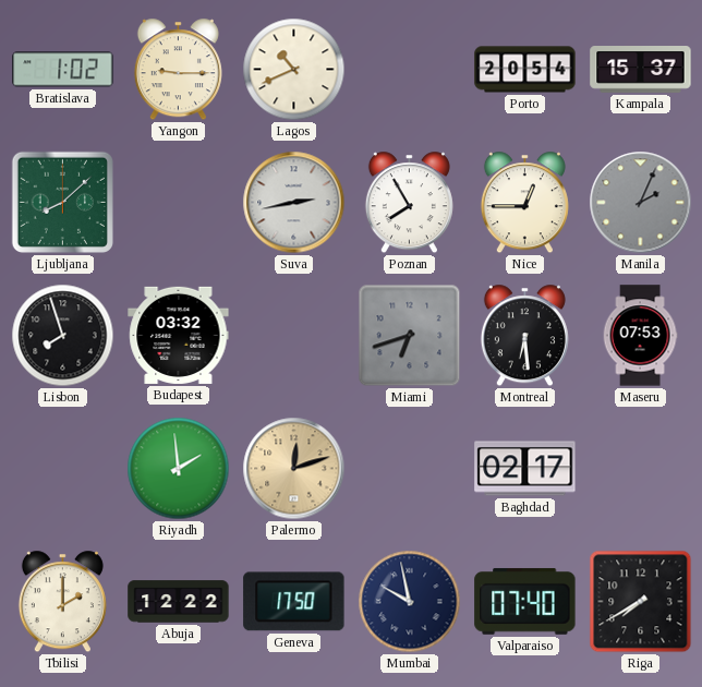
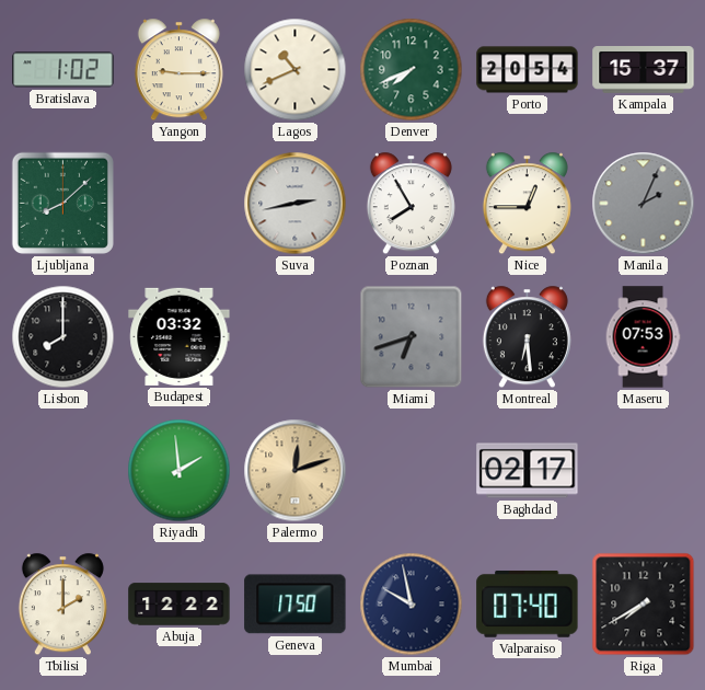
Denver: none -> 7:41 (412, 70)
Lisbon: 7:57 -> 8:00 (63, 337)
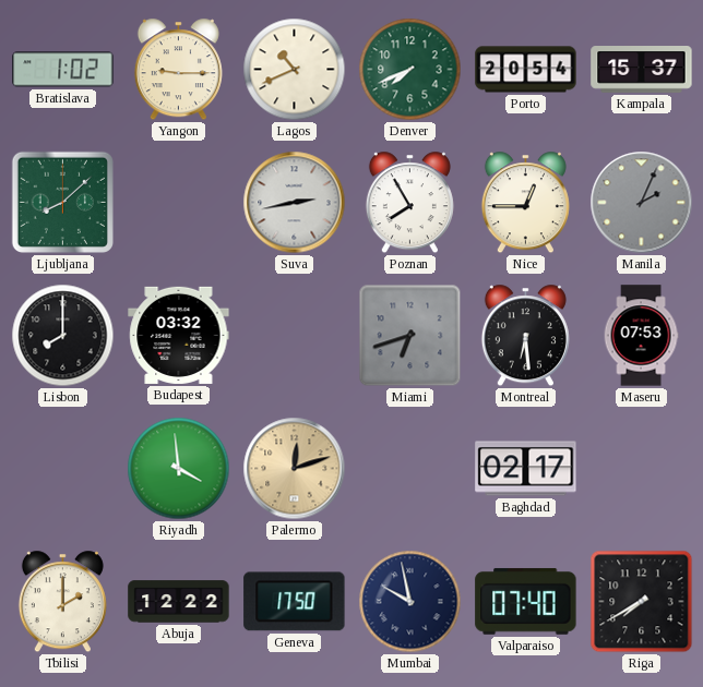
Riyadh: 1:59 -> 3:59 (179, 469)
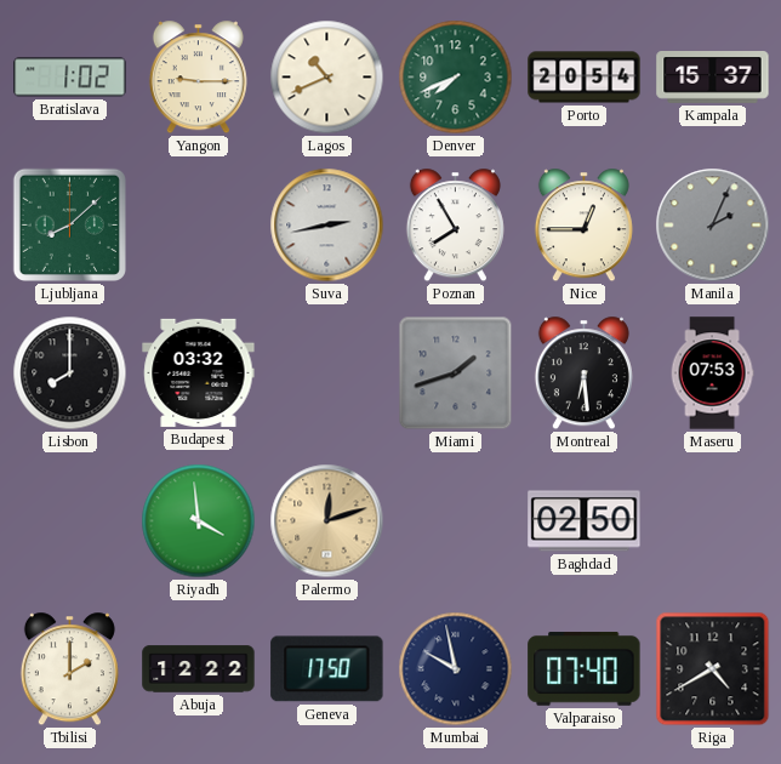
Miami: 6:42 -> 1:42 (456, 374)
Baghdad: 02:17 -> 02:50 (585, 521)
Riga: 7:40 -> 4:40 (713, 669)
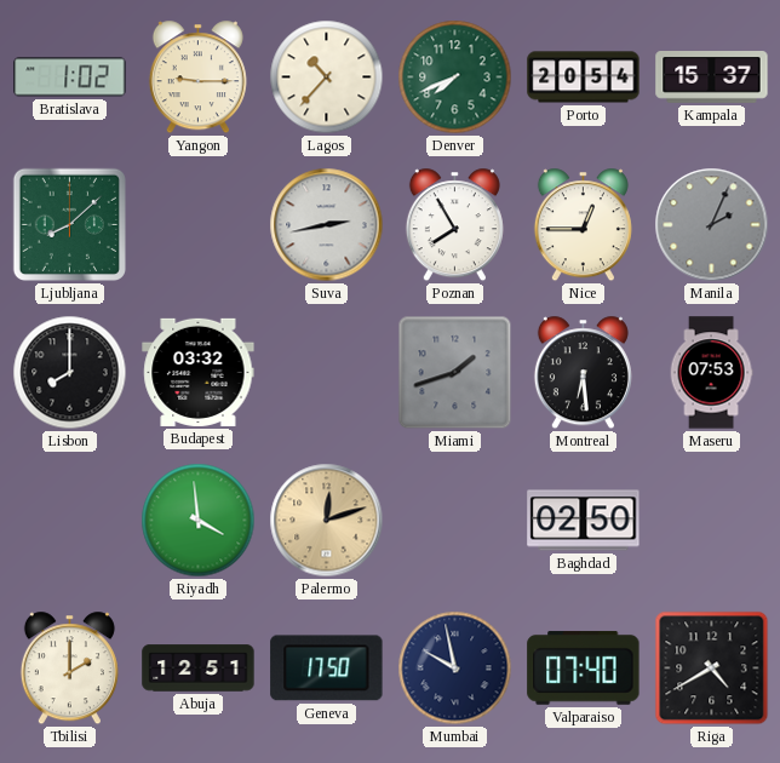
Lagos: 10:41 -> 10:37 (327, 78)
Abuja: 12:22 -> 12:51 (199, 669)
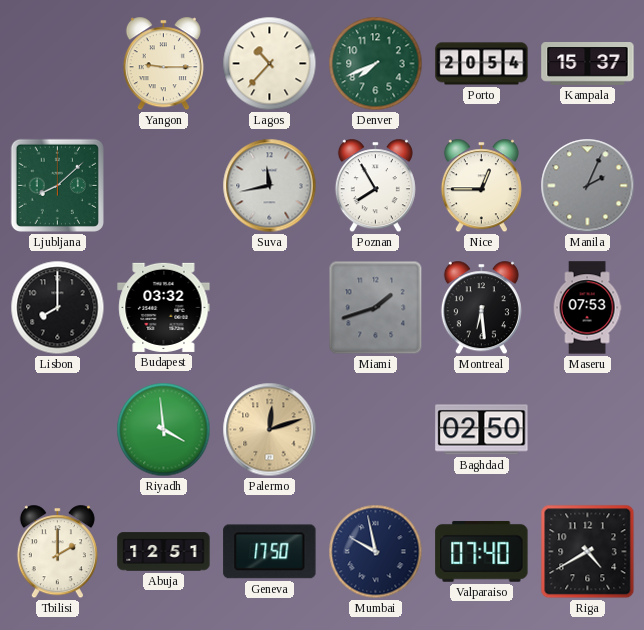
Bratislava: 1:02 -> none (70, 78)
Suva: 2:43 -> 11:43 (270, 186)
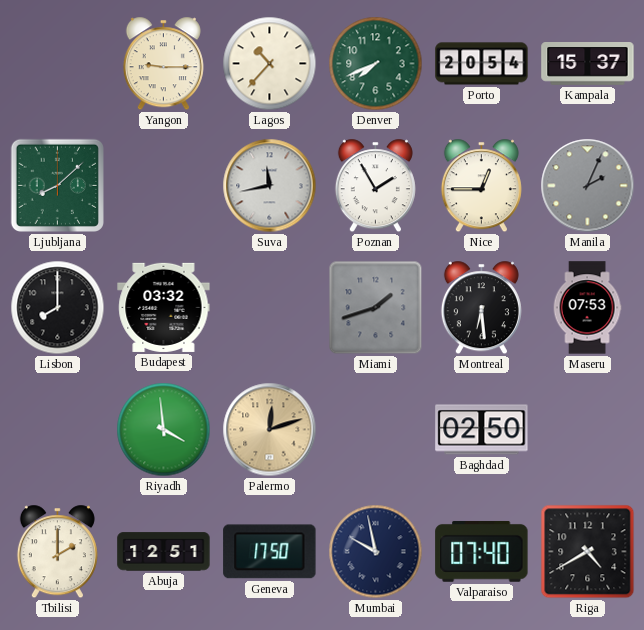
Poznan: 7:55 -> 1:55 (375, 186)
